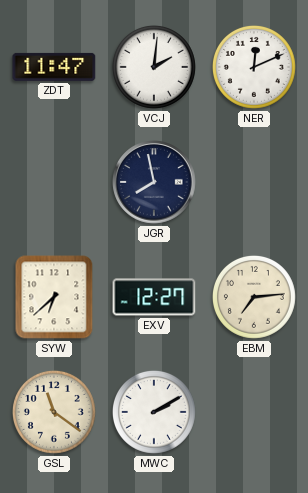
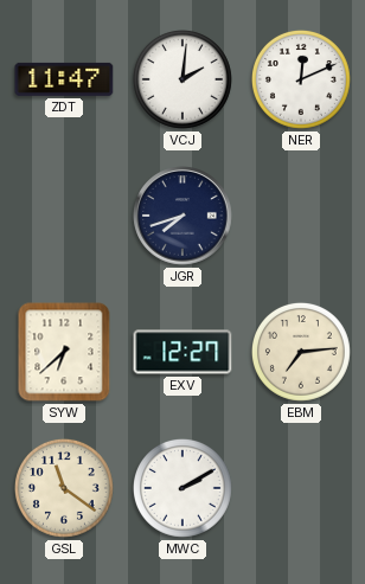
JGR: 7:58 -> 7:42 (182, 216)
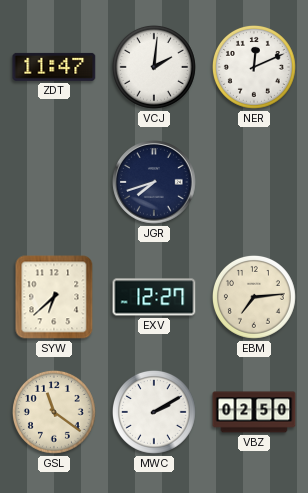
VBZ: none -> 02:50 (254, 412)
